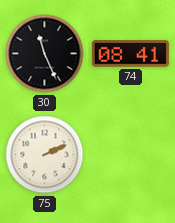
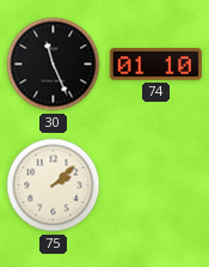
74: 08:41 -> 01:10 (155, 65)
75: 2:11 -> 2:08 (54, 186)
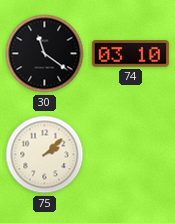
30: 11:26 -> 11:21 (45, 54)
74: 01:10 -> 03:10 (130, 54)
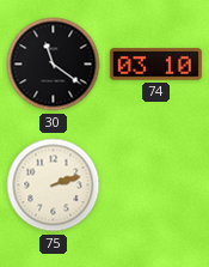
75: 2:08 -> 2:12 (54, 186)
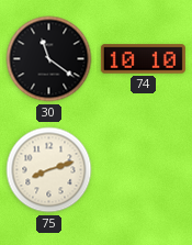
74: 03:10 -> 10:10 (143, 59)
75: 2:12 -> 8:12 (49, 170)
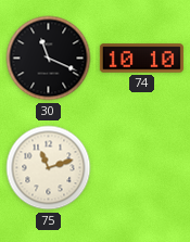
30: 11:21 -> 11:19 (49, 59)
75: 8:12 -> 11:12 (49, 168)
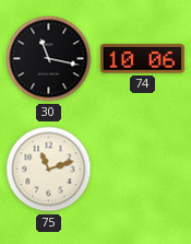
30: 11:19 -> 11:17 (49, 59)
74: 10:10 -> 10:06 (142, 59)
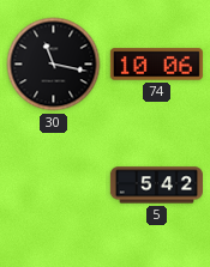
75: 11:12 -> none (49, 170)
5: none -> 5:42 (156, 186)
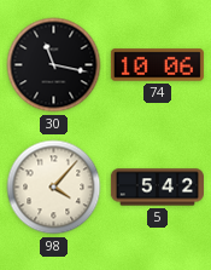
98: none -> 4:07 (54, 188)
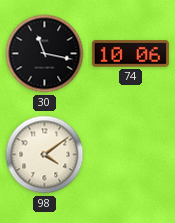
98: 4:07 -> 4:09 (45, 155)
5: 5:42 -> none (157, 188)
